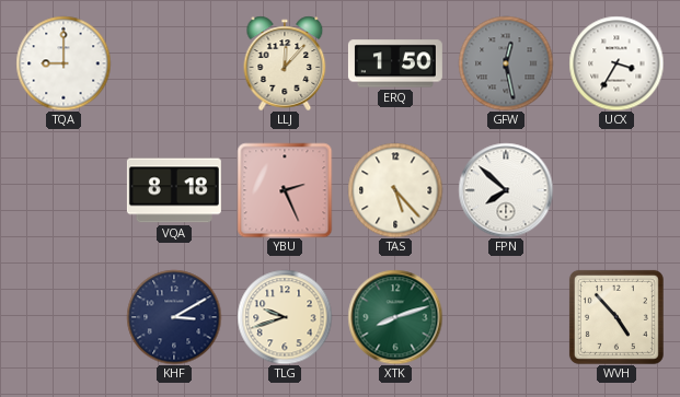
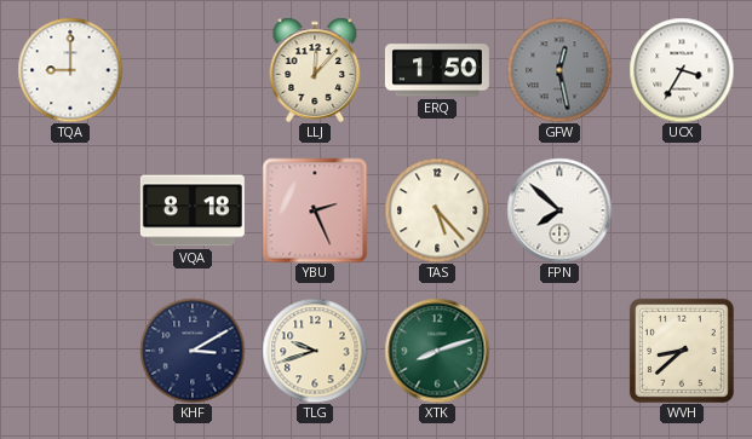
WVH: 4:53 -> 8:38 (682, 351)
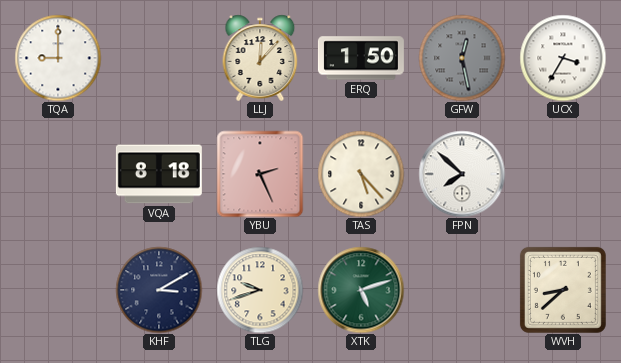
XTK: 8:12 -> 5:12 (361, 290)
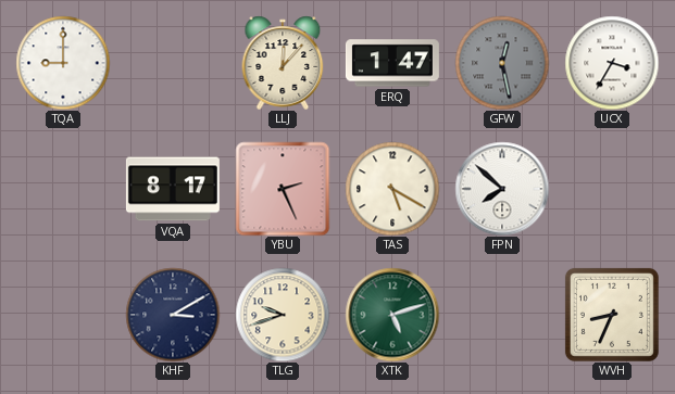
ERQ: 1:50 -> 1:47 (392, 63)
VQA: 8:18 -> 8:17 (173, 189)
TAS: 5:23 -> 5:20 (392, 189)
WVH: 8:38 -> 8:34 (612, 315)
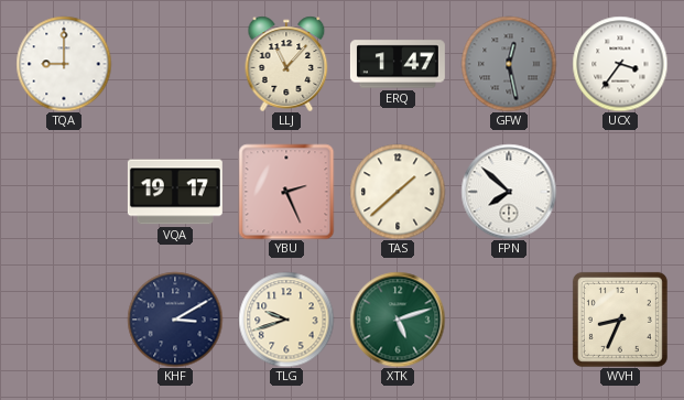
LLJ: 12:07 -> 11:07 (286, 64)
UCX: 3:35 -> 3:36 (620, 64)
VQA: 8:17 -> 19:17 (175, 192)
TAS: 5:20 -> 1:38 (398, 192)
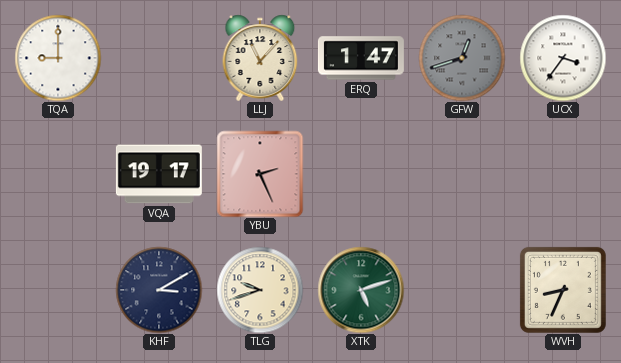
GFW: 12:28 -> 12:42 (462, 58)
TAS: 1:38 -> none (398, 192)
FPN: 7:52 -> none (509, 192)
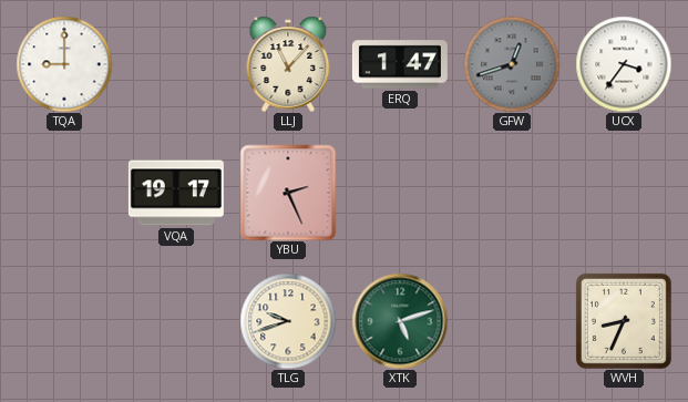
KHF: 3:10 -> none (159, 290)
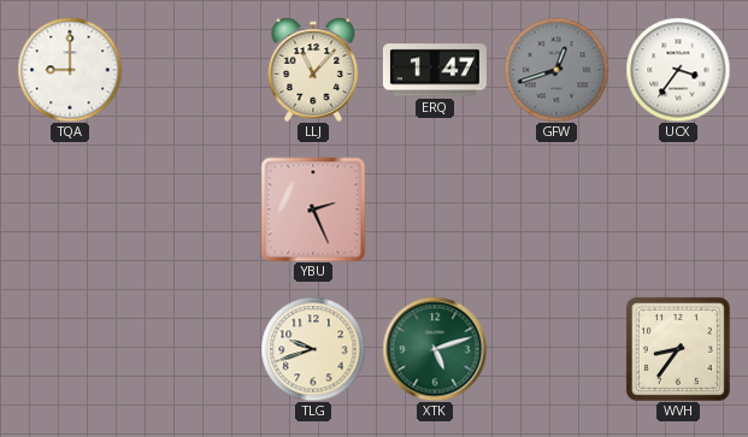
VQA: 19:17 -> none (176, 193)
WVH: 8:34 -> 8:36 (678, 349)
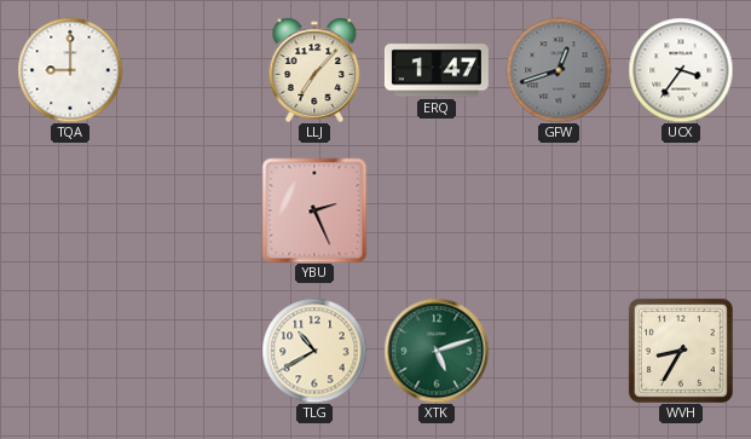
LLJ: 11:07 -> 7:07 (314, 70)
TLG: 9:42 -> 10:40 (314, 351)
WVH: 8:36 -> 8:35 (681, 351)
